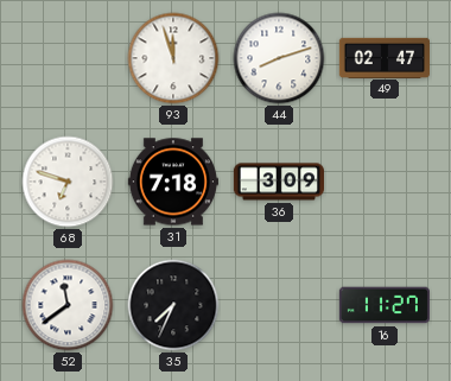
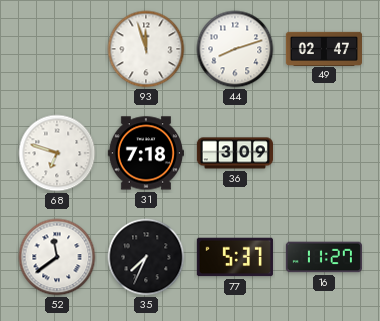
77: none -> 5:37 (235, 257)
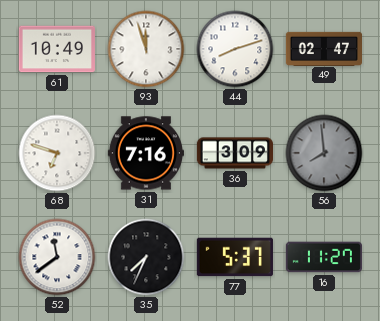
61: none -> 10:49 (57, 49)
31: 7:18 -> 7:16 (146, 153)
56: none -> 7:59 (324, 153)
